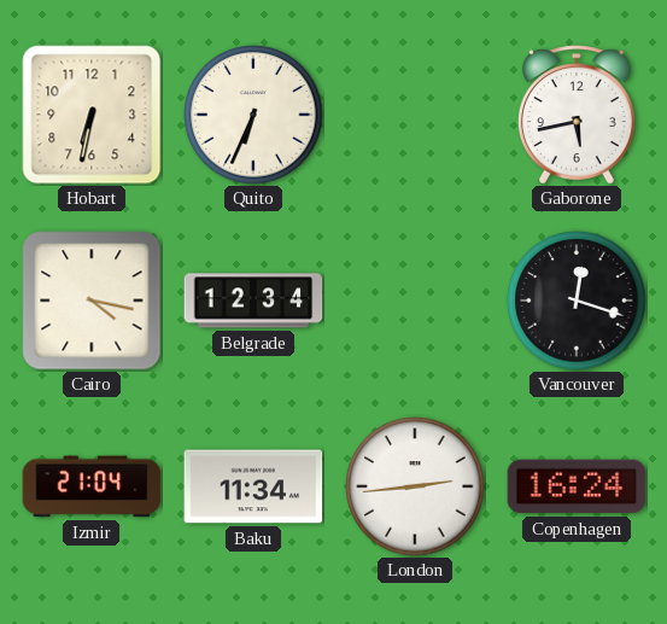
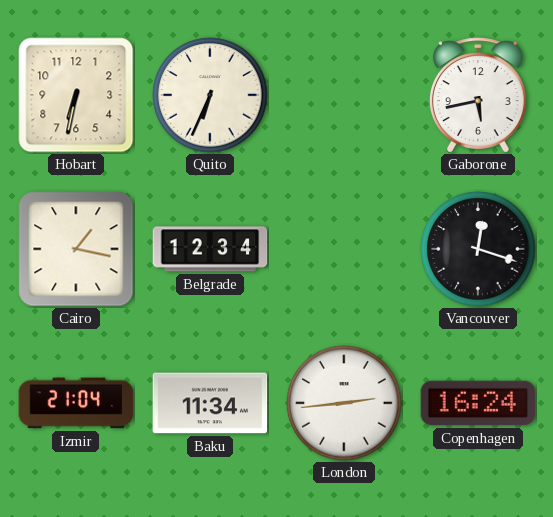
Cairo: 4:17 -> 1:17 (76, 249)
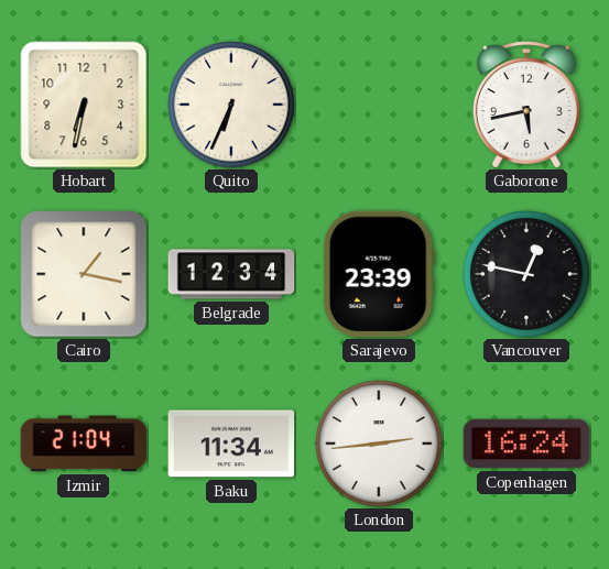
Sarajevo: none -> 23:39 (379, 274)
Vancouver: 12:18 -> 12:47 (526, 274)
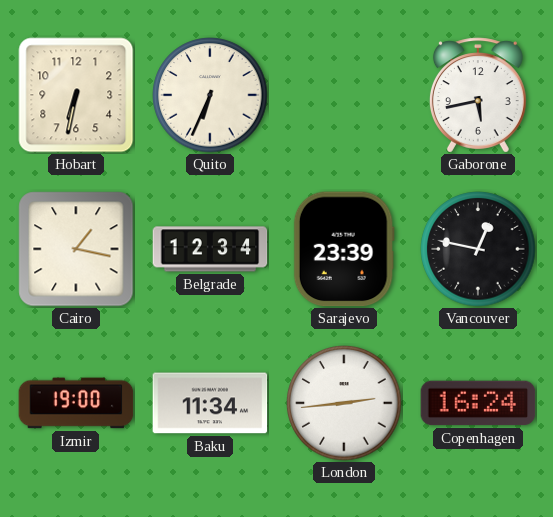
Izmir: 21:04 -> 19:00 (76, 403)
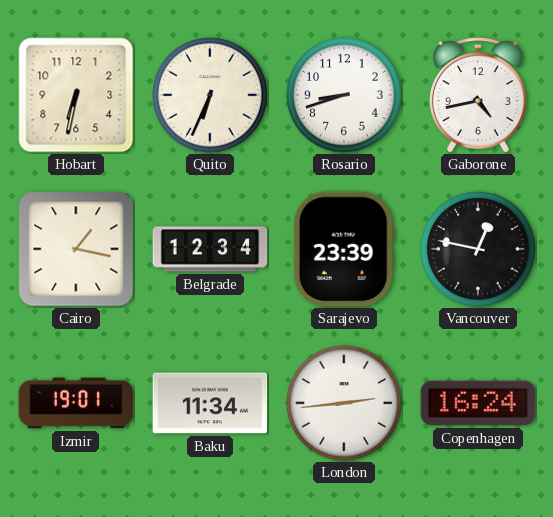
Rosario: none -> 8:42 (344, 95)
Gaborone: 5:43 -> 4:43 (478, 95)
Izmir: 19:00 -> 19:01 (76, 403)
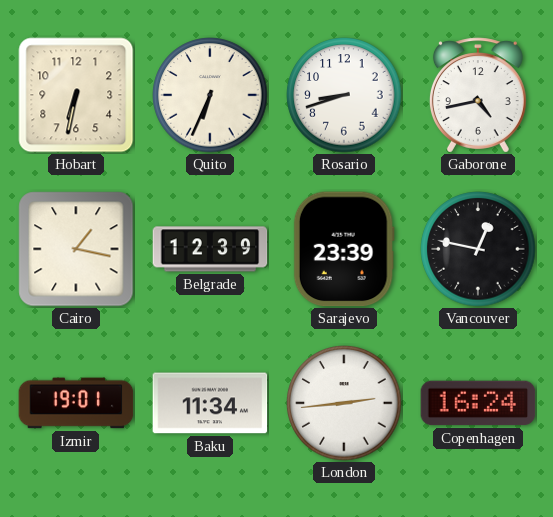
Belgrade: 12:34 -> 12:39 (210, 249)
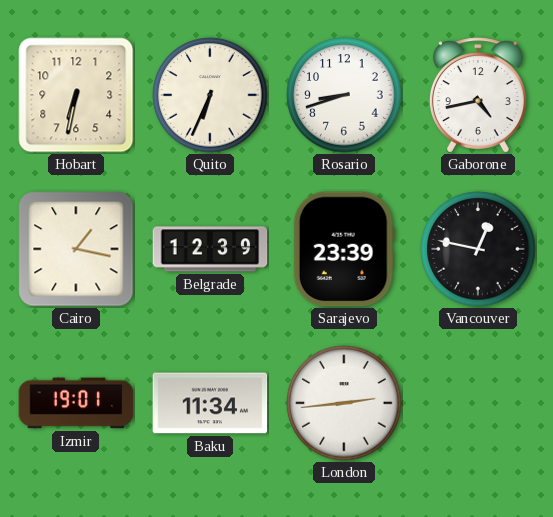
Copenhagen: 16:24 -> none (478, 403)
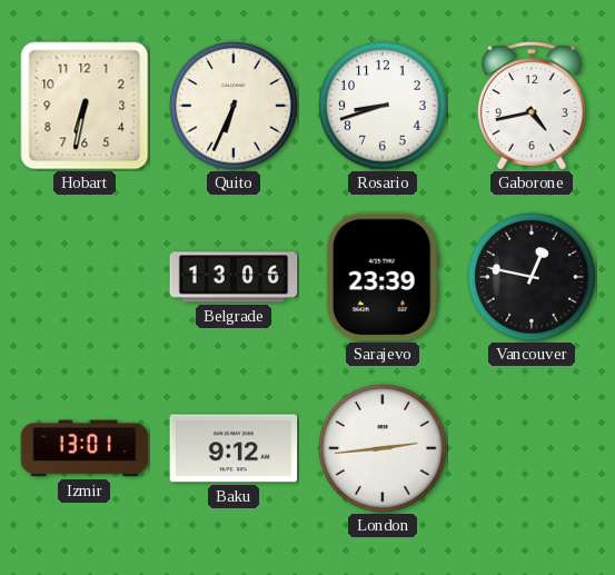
Cairo: 1:17 -> none (76, 249)
Belgrade: 12:39 -> 13:06 (234, 277)
Izmir: 19:01 -> 13:01 (85, 448)
Baku: 11:34 -> 9:12 (234, 448)
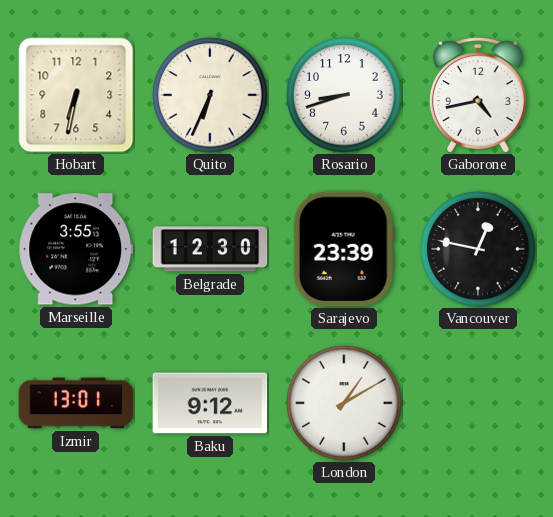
Marseille: none -> 3:55 (76, 249)
Belgrade: 13:06 -> 12:30 (210, 249)
London: 2:44 -> 1:10 (344, 403)
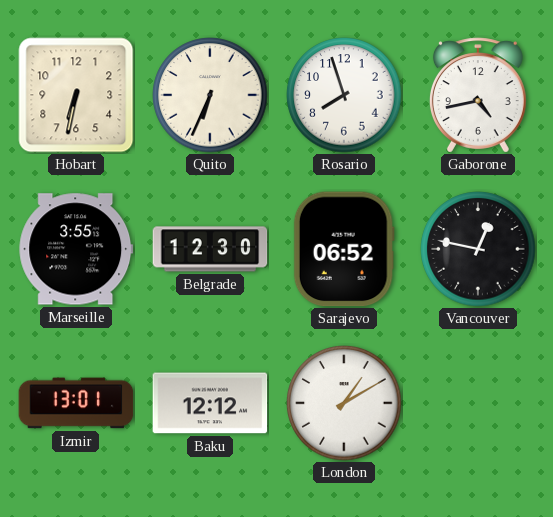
Rosario: 8:42 -> 7:57 (344, 95)
Sarajevo: 23:39 -> 06:52 (344, 249)
Baku: 9:12 -> 12:12 (210, 403)
